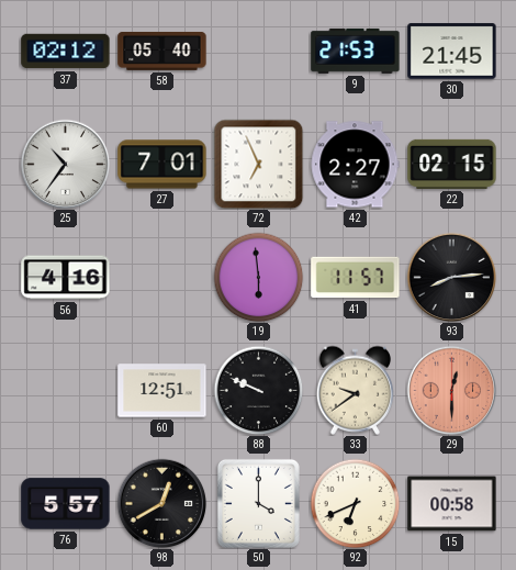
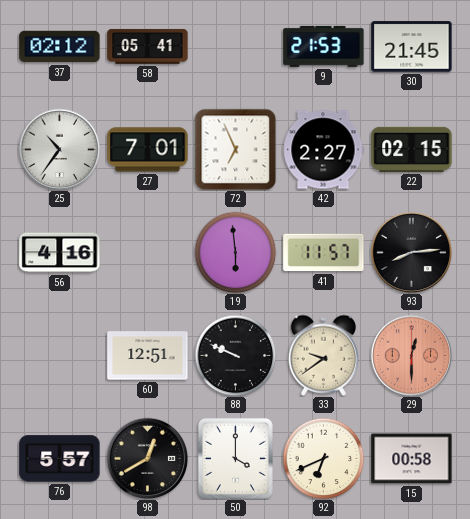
58: 05:40 -> 05:41 (148, 46)
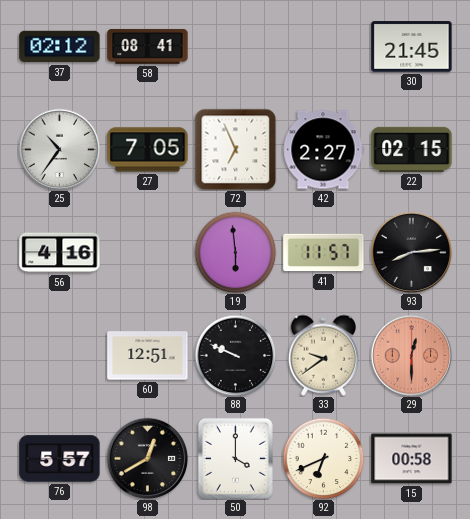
58: 05:41 -> 08:41 (148, 46)
9: 21:53 -> none (324, 46)
27: 7:01 -> 7:05 (148, 150)
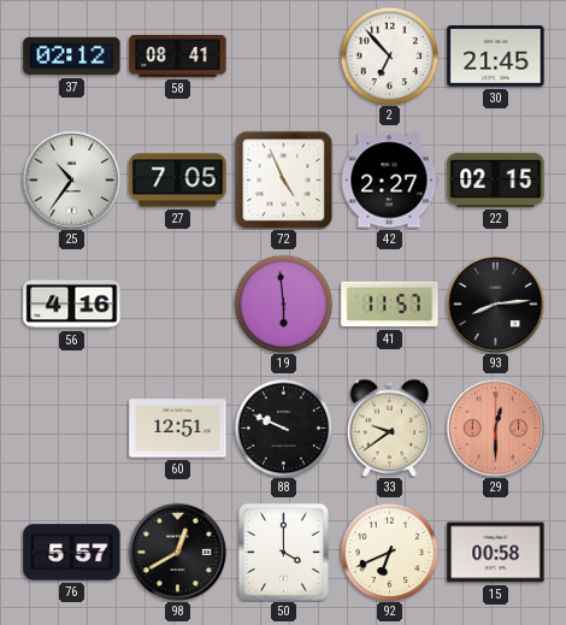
2: none -> 6:53 (389, 55)
72: 6:56 -> 4:56 (283, 179)
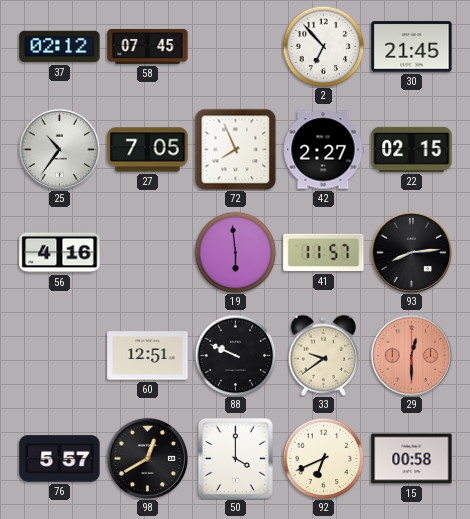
58: 08:41 -> 07:45 (148, 46)
72: 4:56 -> 7:56 (235, 149)
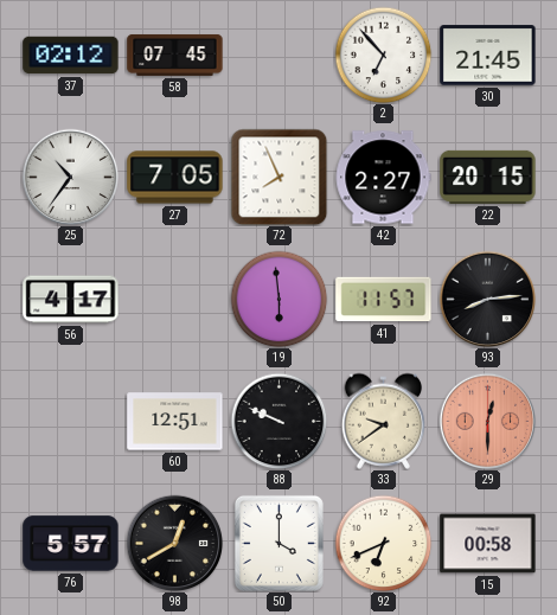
22: 02:15 -> 20:15 (488, 177)
56: 4:16 -> 4:17 (71, 300)
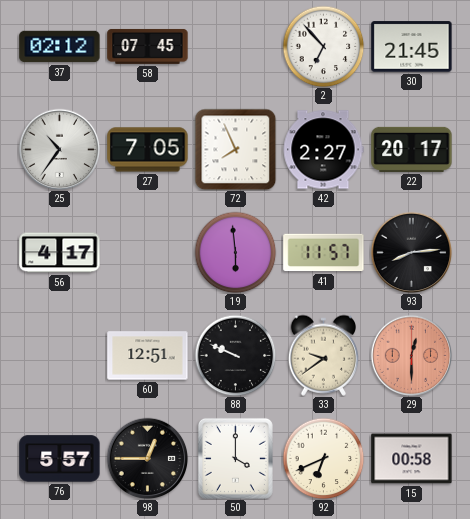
22: 20:15 -> 20:17 (412, 149)
98: 12:40 -> 12:45 (147, 458)
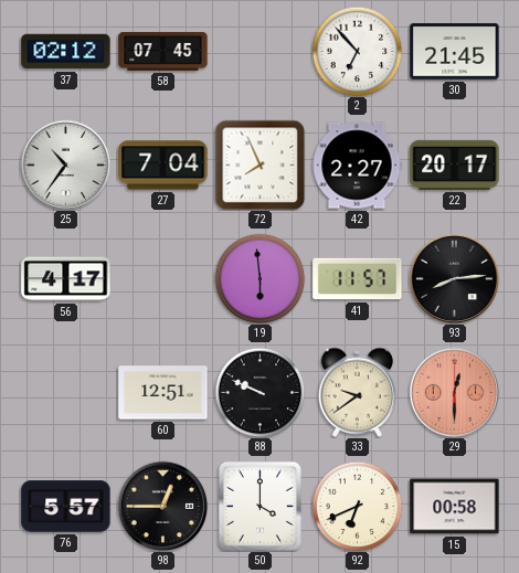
27: 7:05 -> 7:04 (163, 166)
